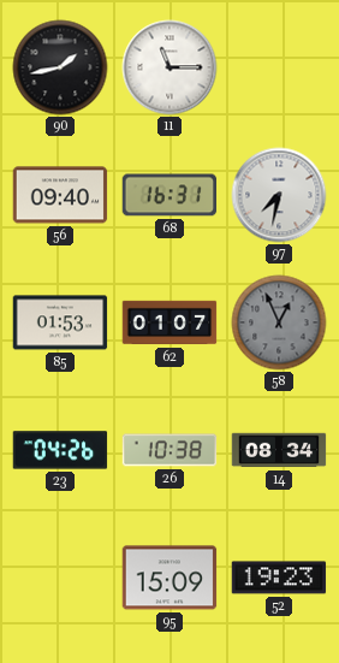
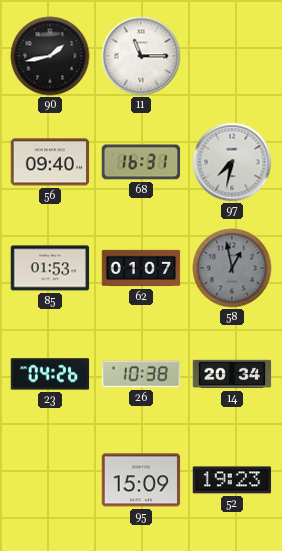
58: 12:56 -> 12:58 (232, 268)
14: 08:34 -> 20:34 (232, 374)
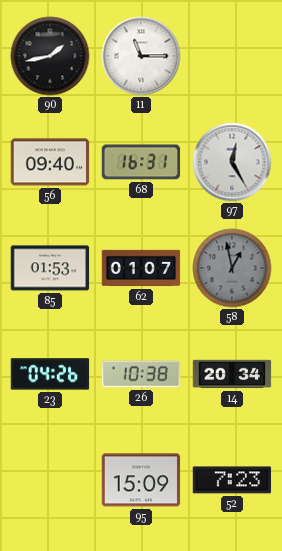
97: 7:32 -> 12:25 (232, 162)
52: 19:23 -> 7:23 (232, 480)
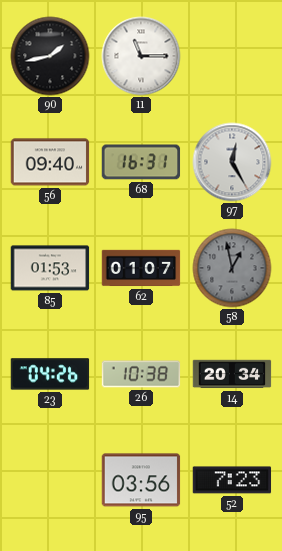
95: 15:09 -> 03:56 (141, 480)
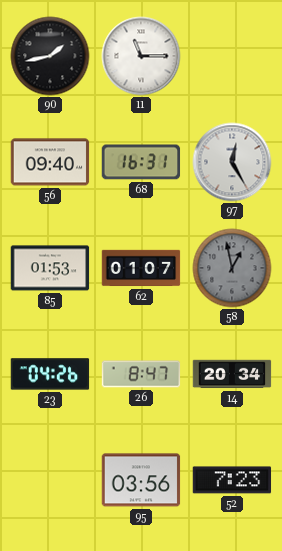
26: 10:38 -> 8:47 (141, 374)
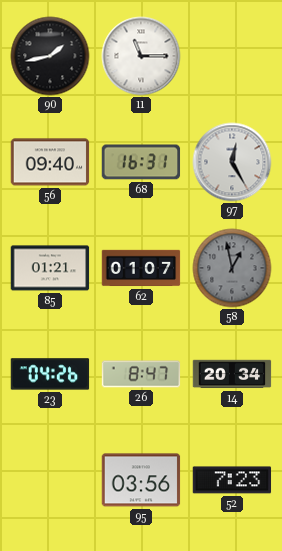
85: 01:53 -> 01:21 (50, 268)
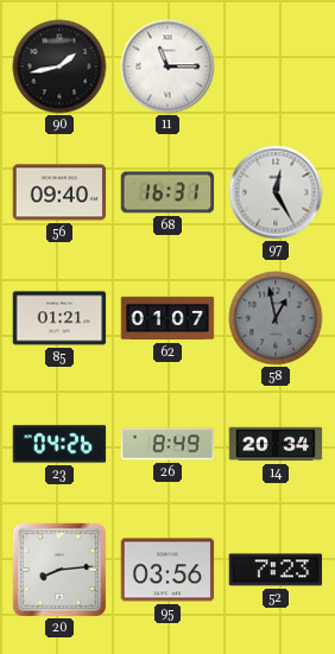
26: 8:47 -> 8:49 (167, 444)
20: none -> 8:14 (59, 570)
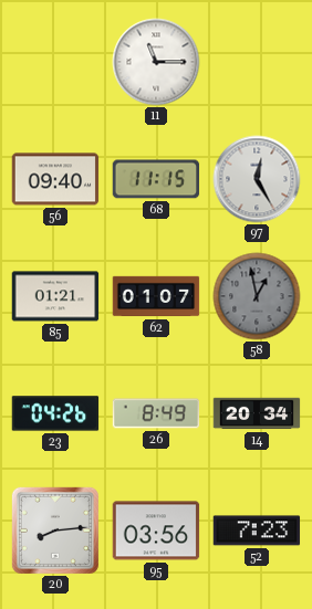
90: 1:43 -> none (59, 66)
68: 16:31 -> 11:15 (156, 179)
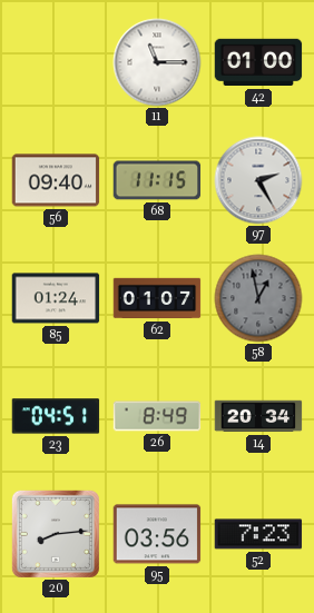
42: none -> 01:00 (258, 62)
97: 12:25 -> 2:25 (258, 180)
85: 01:21 -> 01:24 (56, 298)
23: 04:26 -> 04:51 (56, 416)
